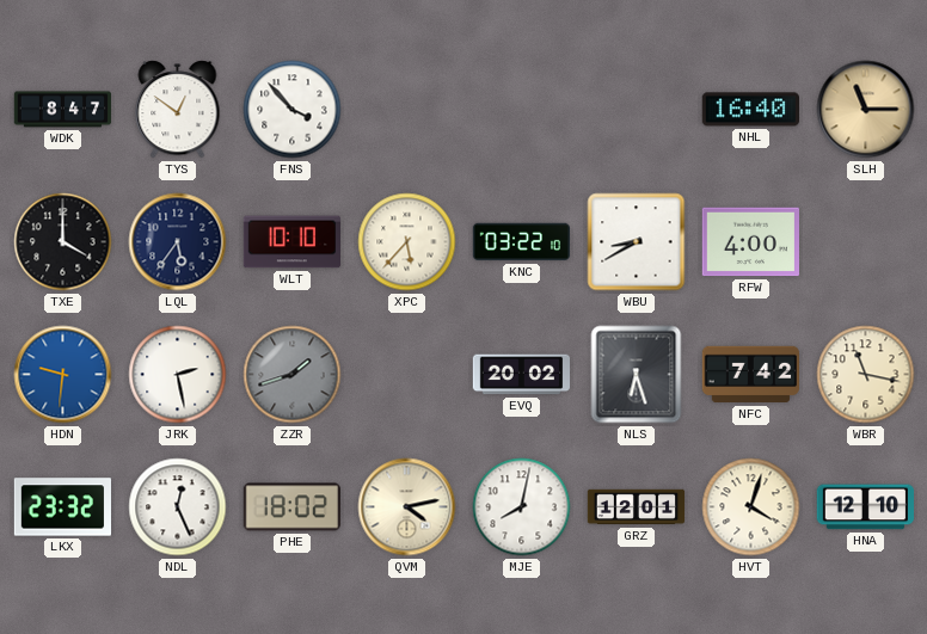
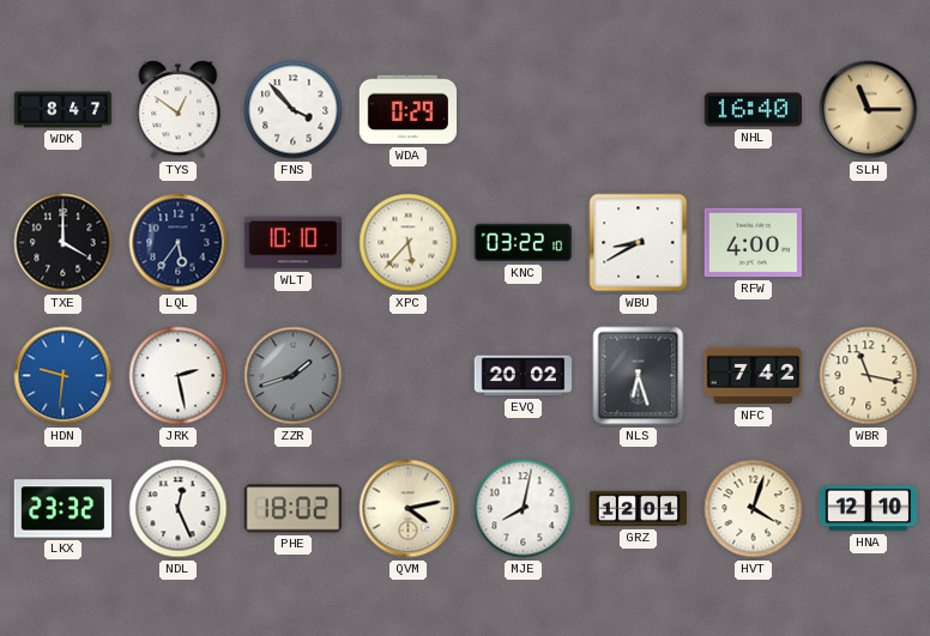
WDA: none -> 0:29 (407, 110)
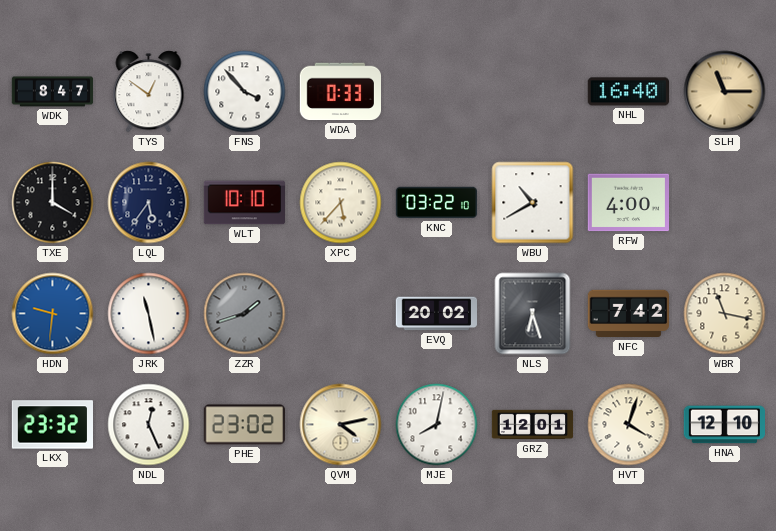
WDA: 0:29 -> 0:33 (340, 92)
WBU: 8:40 -> 10:40 (533, 203)
JRK: 2:28 -> 11:28 (149, 314)
PHE: 18:02 -> 23:02 (244, 425)
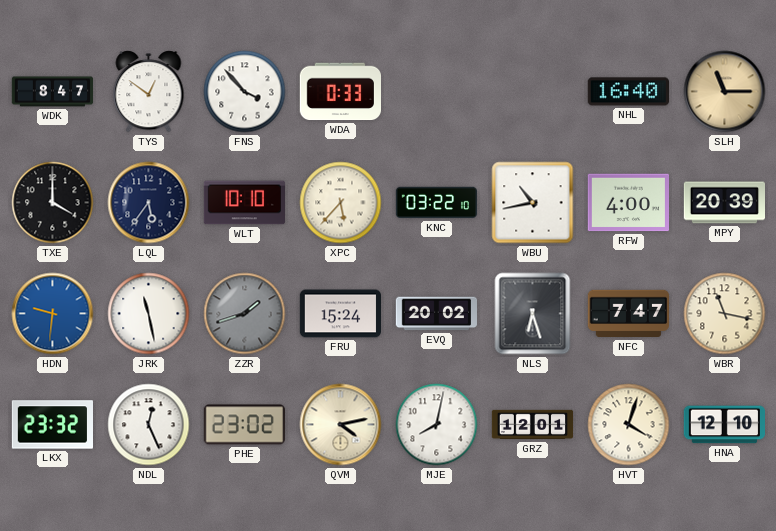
WBU: 10:40 -> 10:43 (533, 203)
MPY: none -> 20:39 (724, 203)
FRU: none -> 15:24 (340, 314)
NFC: 7:42 -> 7:47 (628, 314)
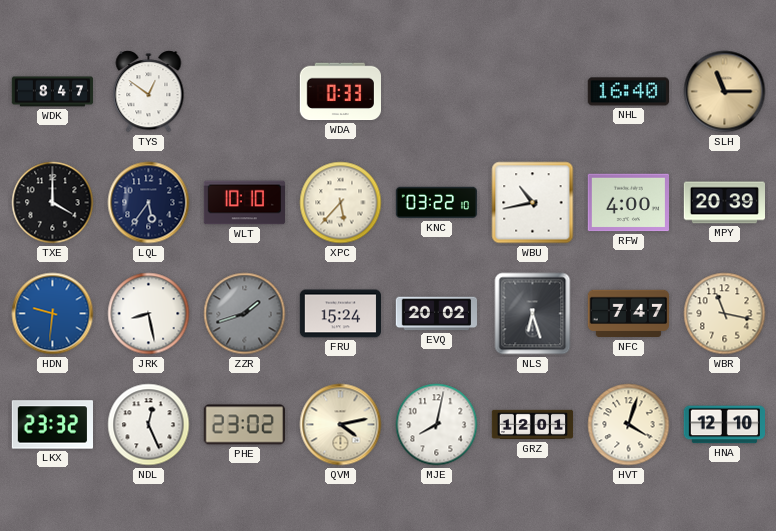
FNS: 3:53 -> none (245, 92)
JRK: 11:28 -> 8:28 (149, 314)
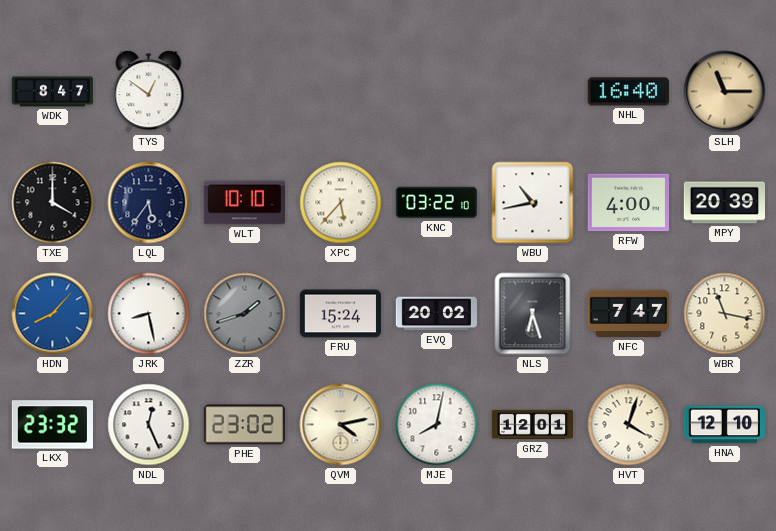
WDA: 0:33 -> none (340, 92)
HDN: 9:31 -> 8:07 (53, 314)
